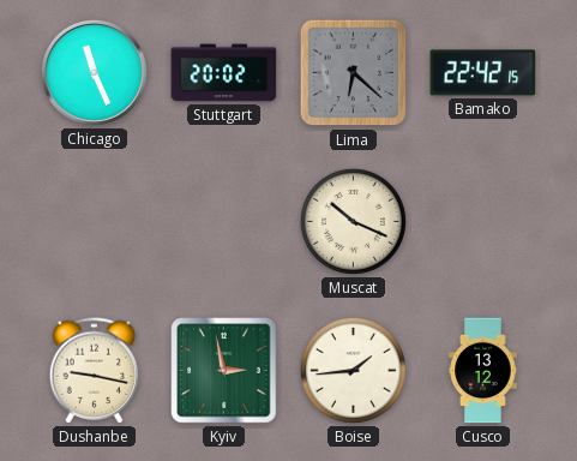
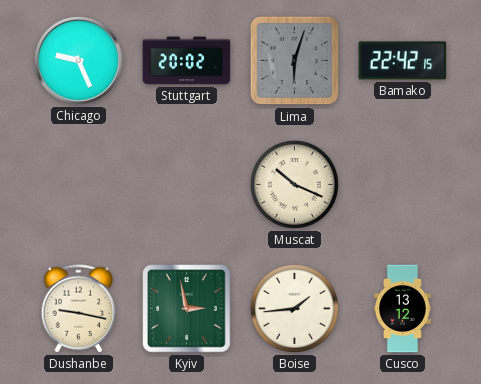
Chicago: 11:26 -> 9:26 (78, 60)
Lima: 6:22 -> 6:03 (295, 61)
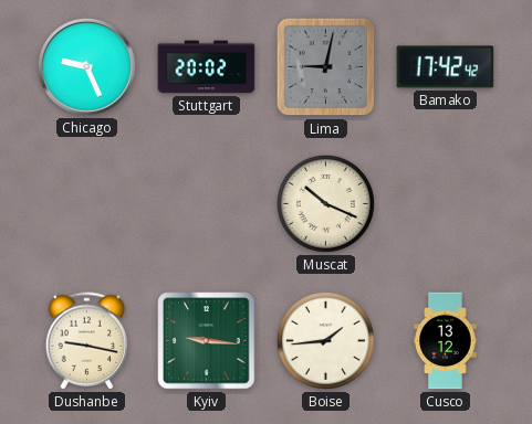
Lima: 6:03 -> 9:02 (326, 67)
Bamako: 22:42 -> 17:42 (446, 67)
Kyiv: 2:58 -> 9:16 (207, 341)
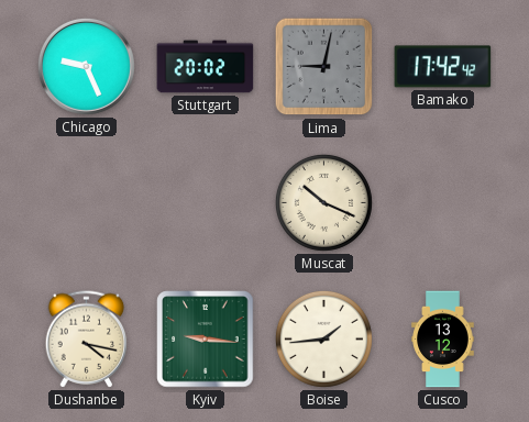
Dushanbe: 9:17 -> 4:17 (87, 340)
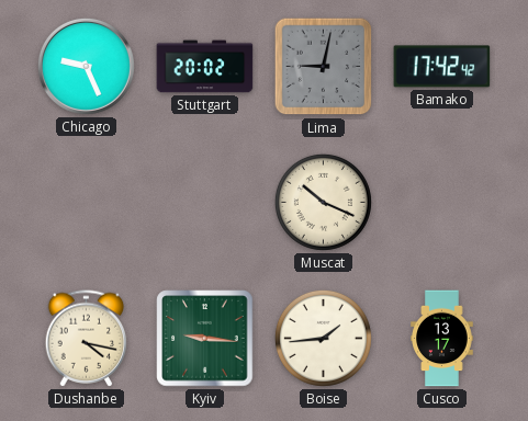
Cusco: 13:12 -> 13:17 (442, 339)
